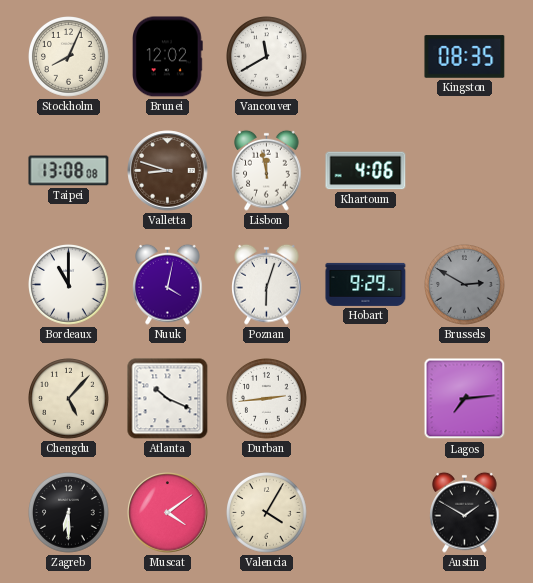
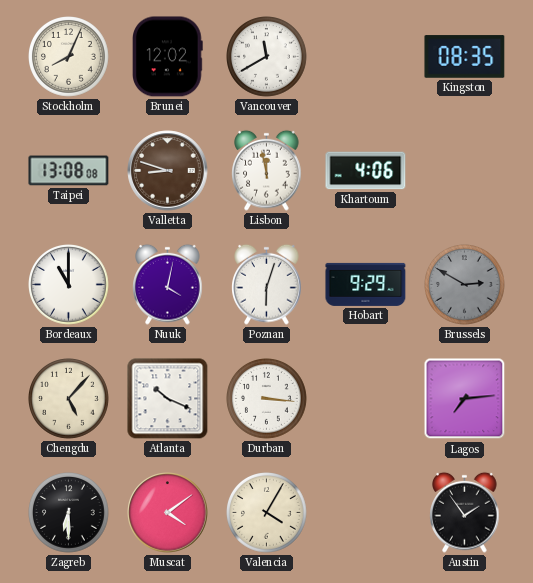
Durban: 2:44 -> 3:16 (267, 399)
Austin: 1:50 -> 1:54 (465, 512)
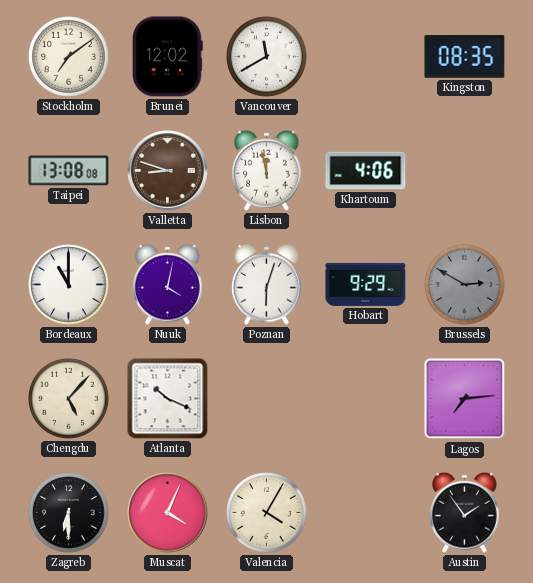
Stockholm: 8:04 -> 7:09 (69, 57)
Durban: 3:16 -> none (267, 399)
Muscat: 4:09 -> 4:04 (168, 513)
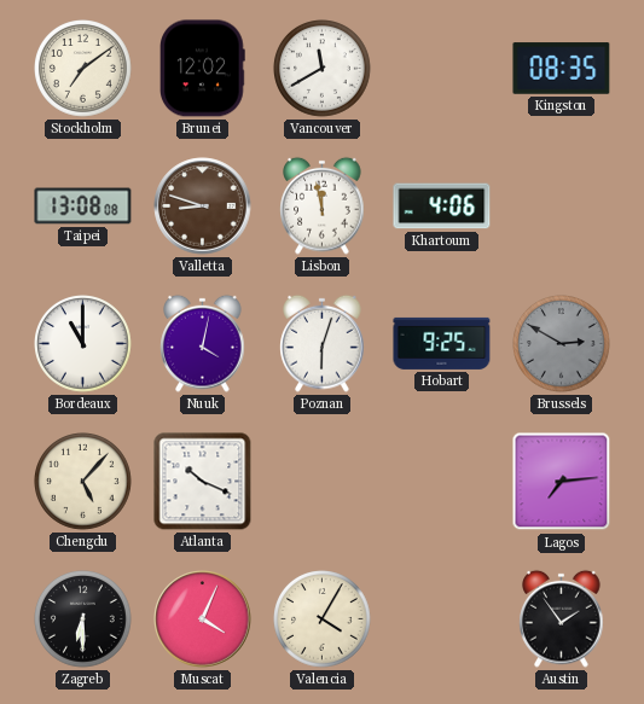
Hobart: 9:29 -> 9:25 (442, 343)
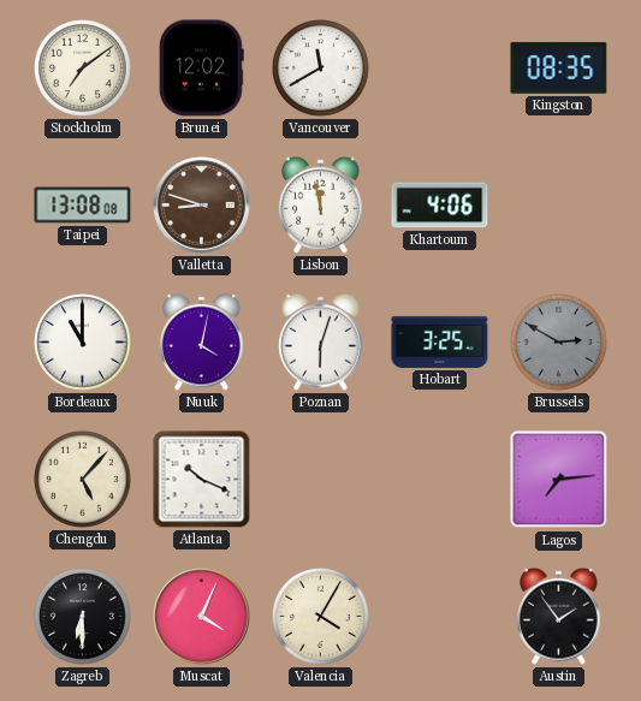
Hobart: 9:25 -> 3:25 (440, 341)
